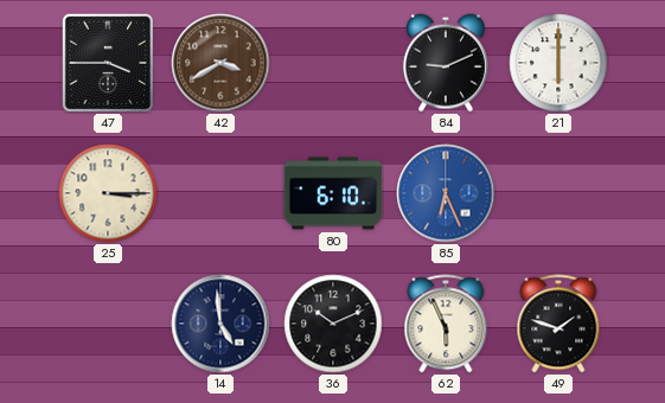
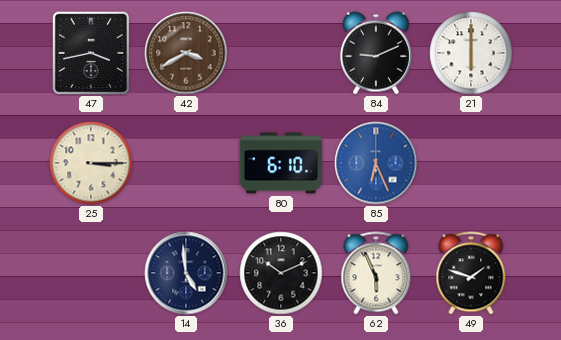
47: 3:45 -> 3:43 (91, 53)
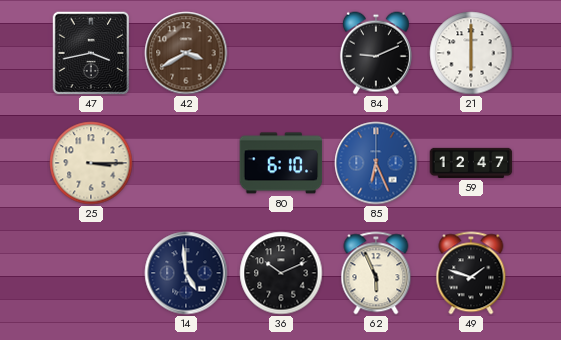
59: none -> 12:47 (471, 163)
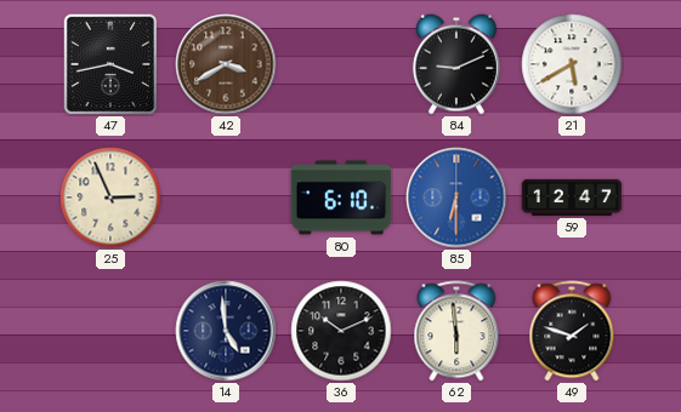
21: 6:00 -> 5:40 (572, 64)
25: 3:15 -> 2:56 (110, 198)
85: 6:26 -> 6:30 (456, 198)
62: 5:56 -> 5:59 (456, 331)
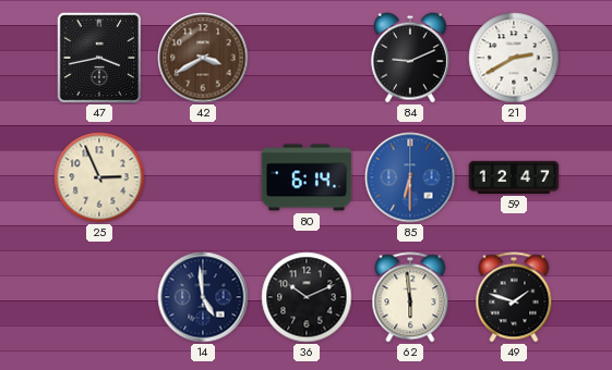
21: 5:40 -> 2:40 (514, 58)
80: 6:10 -> 6:14 (307, 177)
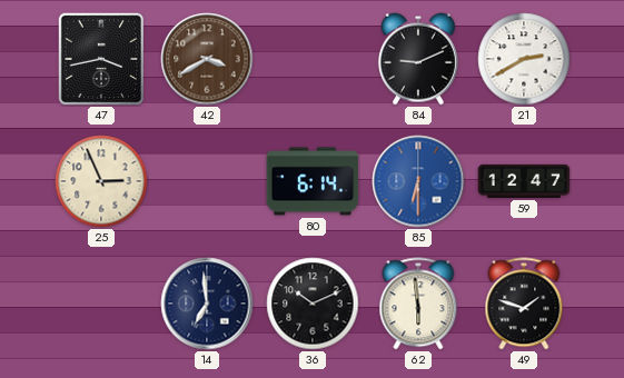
14: 4:59 -> 6:59 (207, 304)
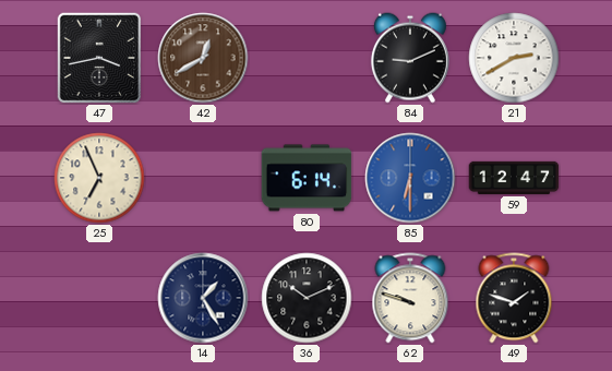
42: 3:40 -> 12:40 (203, 58)
25: 2:56 -> 6:56 (99, 178)
14: 6:59 -> 1:25 (203, 298)
62: 5:59 -> 9:48 (410, 298)
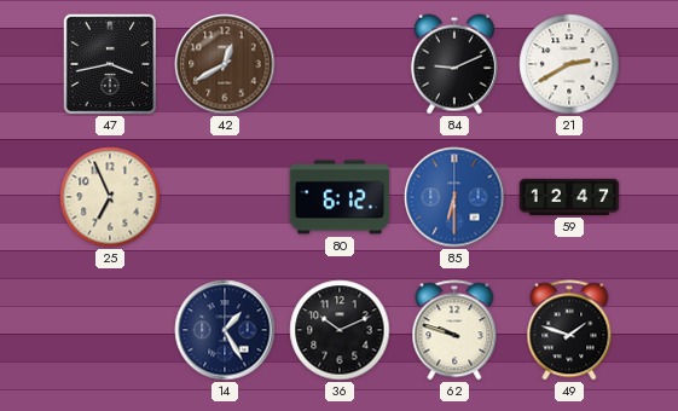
80: 6:14 -> 6:12 (340, 197)
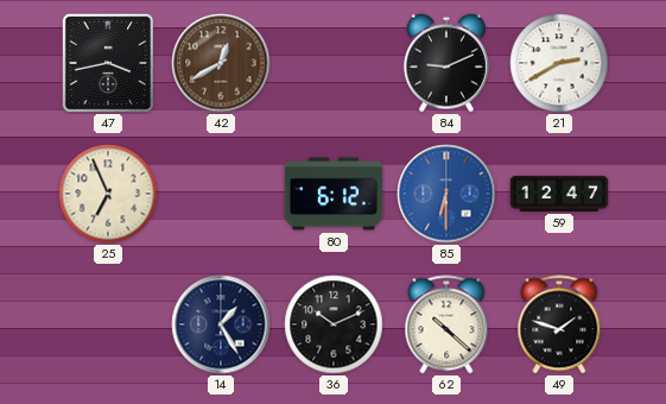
62: 9:48 -> 10:22 (446, 324)
